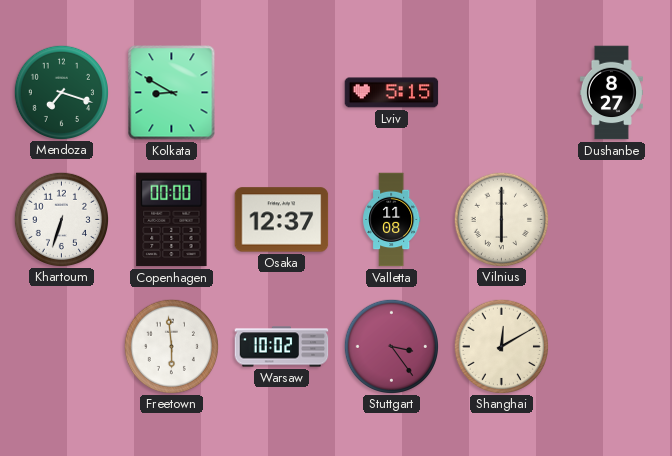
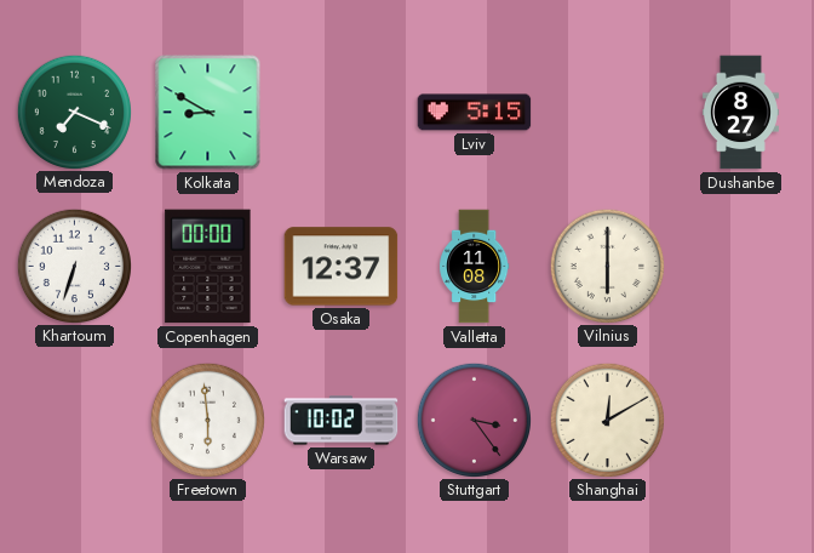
Mendoza: 7:18 -> 7:19 (74, 112)
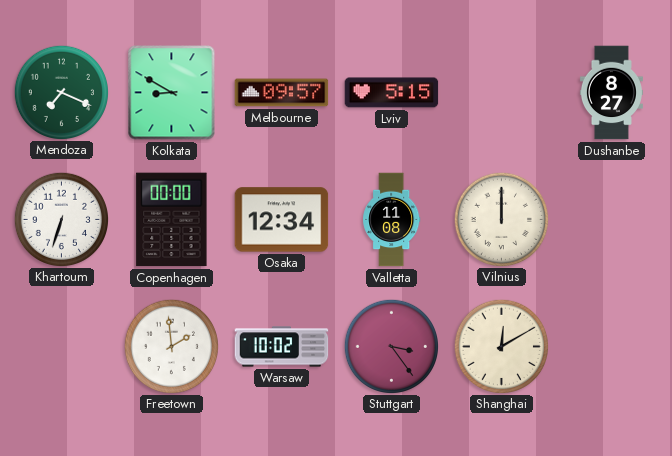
Melbourne: none -> 09:57 (282, 93)
Osaka: 12:37 -> 12:34 (282, 220)
Vilnius: 6:00 -> 12:00 (501, 219)
Freetown: 5:59 -> 1:59 (171, 346)
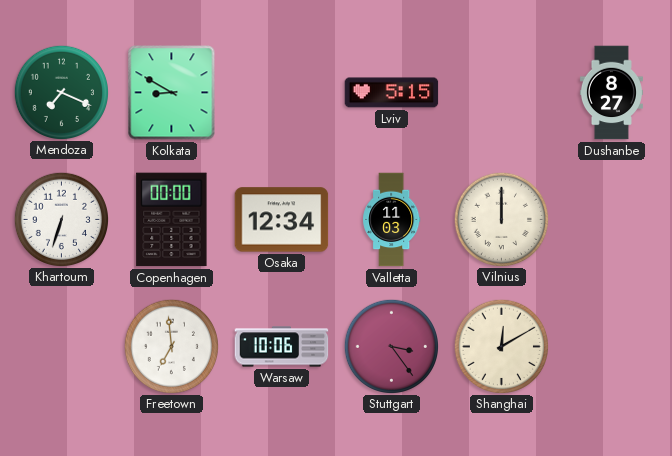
Melbourne: 09:57 -> none (282, 93)
Valletta: 11:08 -> 11:03 (392, 220)
Freetown: 1:59 -> 6:59 (171, 346)
Warsaw: 10:02 -> 10:06 (282, 347)
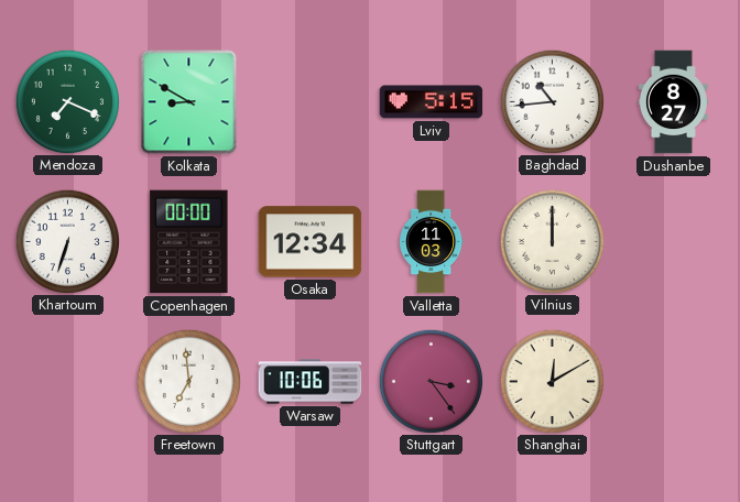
Baghdad: none -> 10:44 (552, 101)
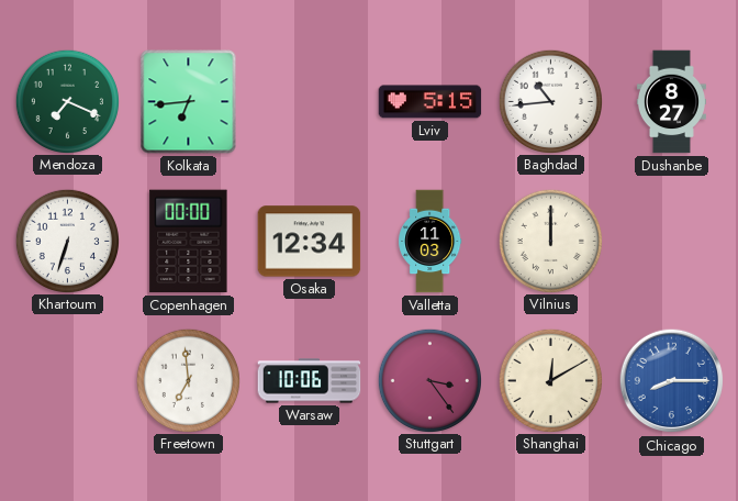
Kolkata: 8:50 -> 6:44 (189, 102)
Chicago: none -> 8:15 (672, 381)
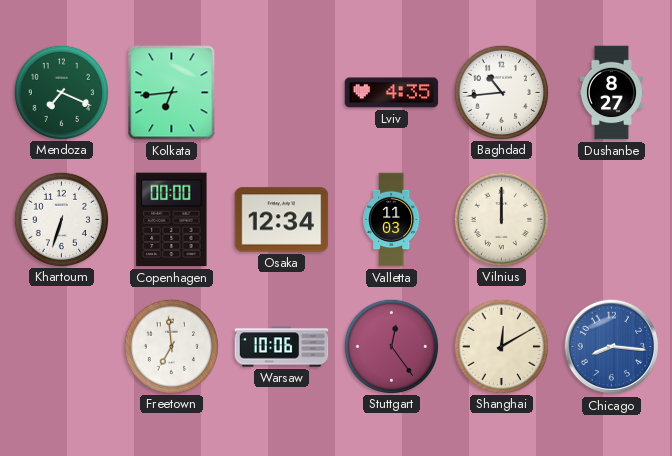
Lviv: 5:15 -> 4:35 (392, 93)
Stuttgart: 3:24 -> 12:24 (391, 346)
Chicago: 8:15 -> 8:16 (612, 347)
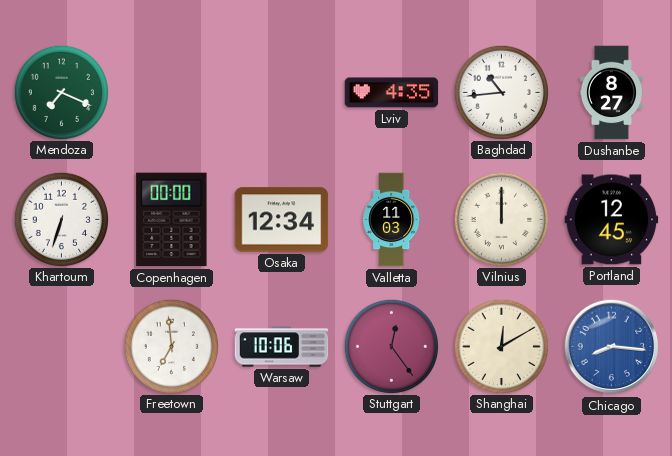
Kolkata: 6:44 -> none (172, 93)
Portland: none -> 12:45 (612, 220)
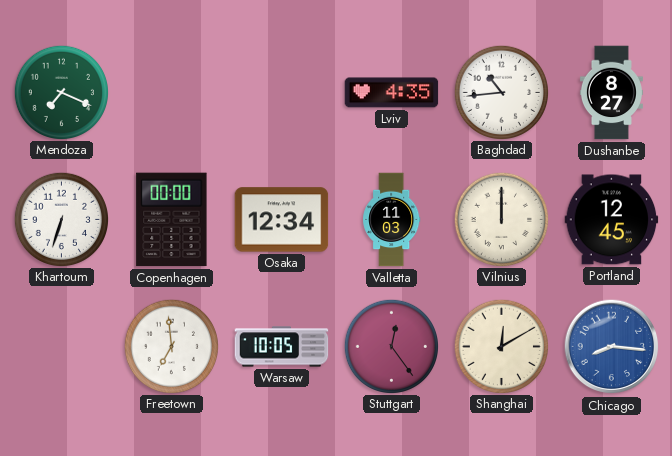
Warsaw: 10:06 -> 10:05 (282, 347)
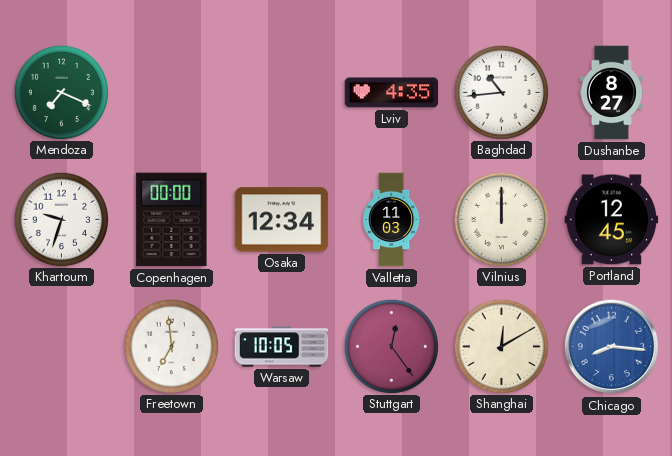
Khartoum: 6:33 -> 9:33 (61, 219)
